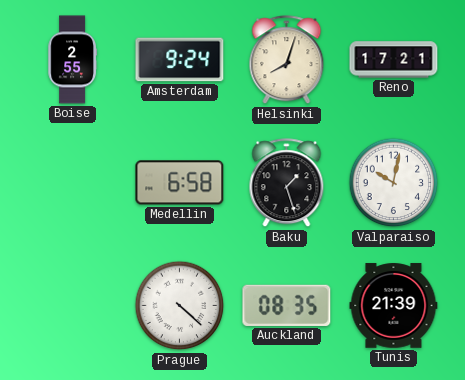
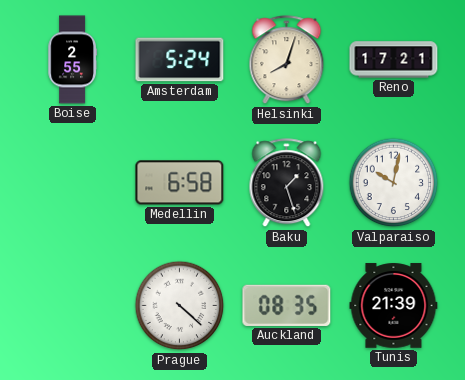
Amsterdam: 9:24 -> 5:24 (180, 60)
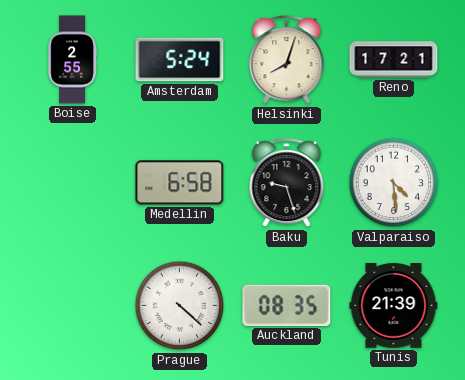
Baku: 1:27 -> 9:27 (287, 183)
Valparaiso: 10:02 -> 4:29 (394, 183)
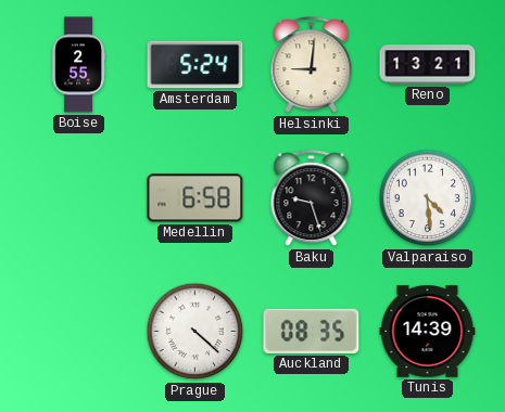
Helsinki: 8:03 -> 9:01 (312, 65)
Reno: 17:21 -> 13:21 (428, 65)
Tunis: 21:39 -> 14:39 (428, 332)
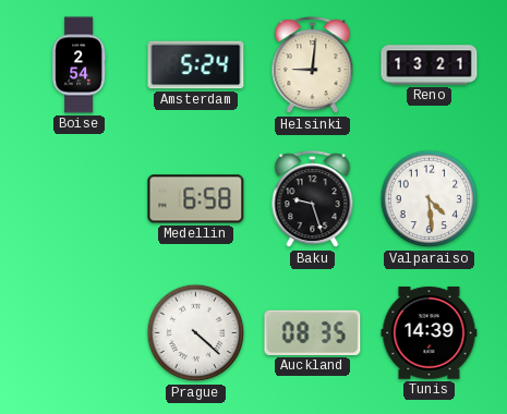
Boise: 2:55 -> 2:54 (79, 65)
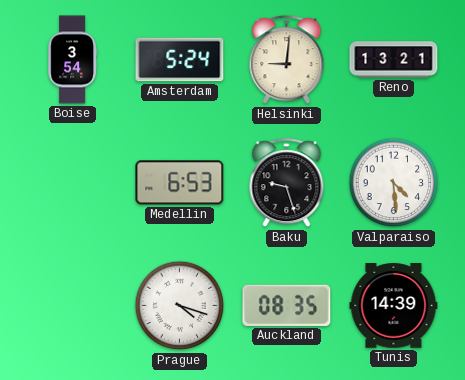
Boise: 2:54 -> 3:54 (72, 60)
Medellin: 6:58 -> 6:53 (180, 183)
Prague: 4:22 -> 4:18 (180, 306)
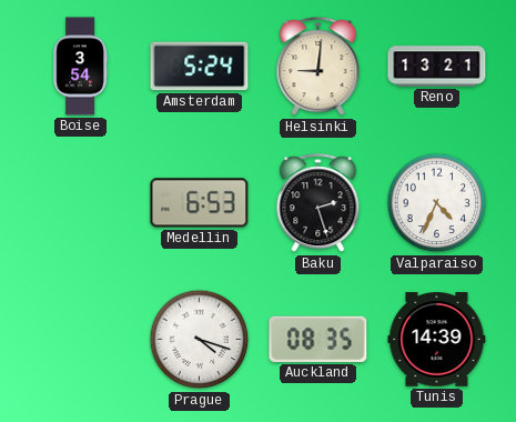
Baku: 9:27 -> 2:27 (318, 203)
Valparaiso: 4:29 -> 4:34 (437, 203)
